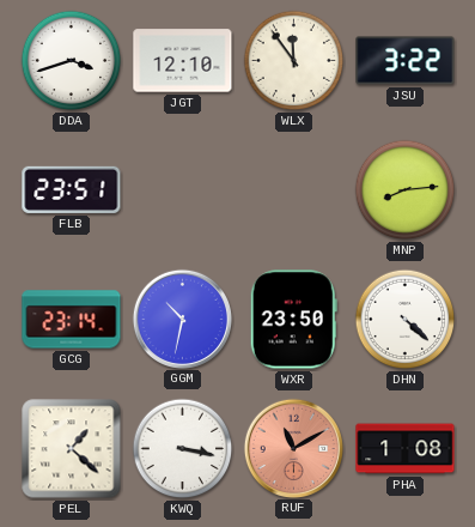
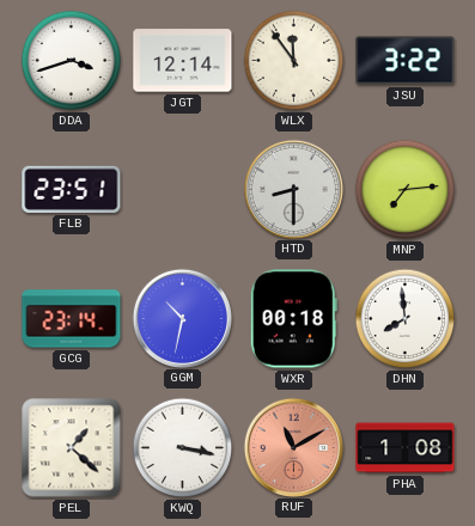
JGT: 12:10 -> 12:14 (183, 61)
HTD: none -> 8:30 (293, 189)
MNP: 8:14 -> 7:14 (406, 190)
WXR: 23:50 -> 00:18 (293, 319)
DHN: 4:22 -> 7:59 (406, 319)
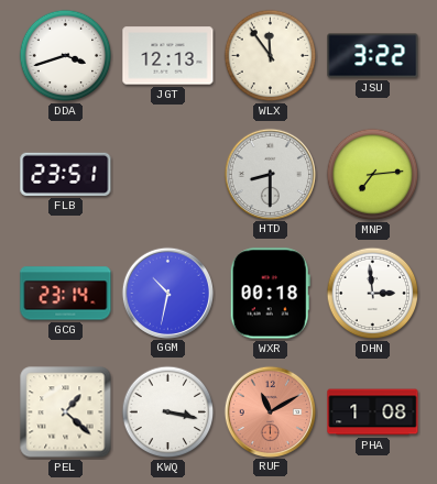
JGT: 12:14 -> 12:13 (168, 56)
DHN: 7:59 -> 2:59 (373, 294)
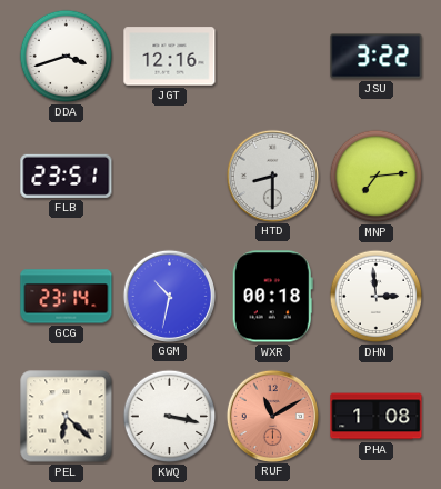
JGT: 12:13 -> 12:16 (170, 57)
WLX: 11:54 -> none (271, 56)
PEL: 1:22 -> 6:22 (67, 417)
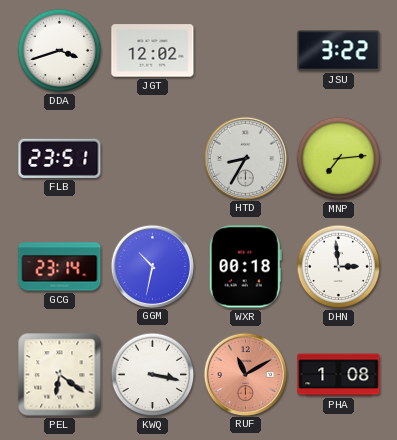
JGT: 12:16 -> 12:02 (153, 51)
HTD: 8:30 -> 8:35 (245, 158)
PEL: 6:22 -> 6:21 (60, 375)
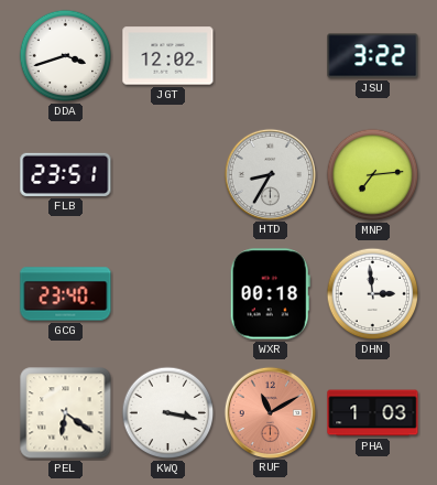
GCG: 23:14 -> 23:40 (66, 294)
GGM: 10:32 -> none (152, 266)
PHA: 1:08 -> 1:03 (373, 413)
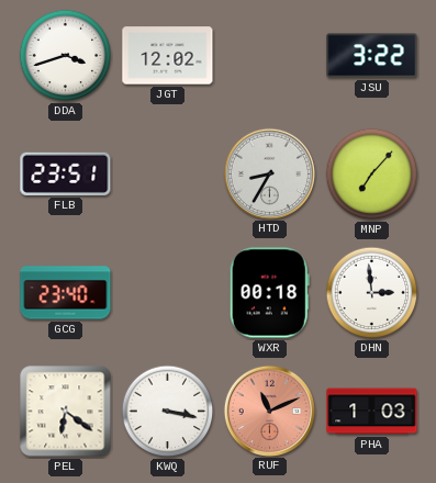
MNP: 7:14 -> 7:07 (372, 175)
RUF: 11:10 -> 11:11 (269, 411)
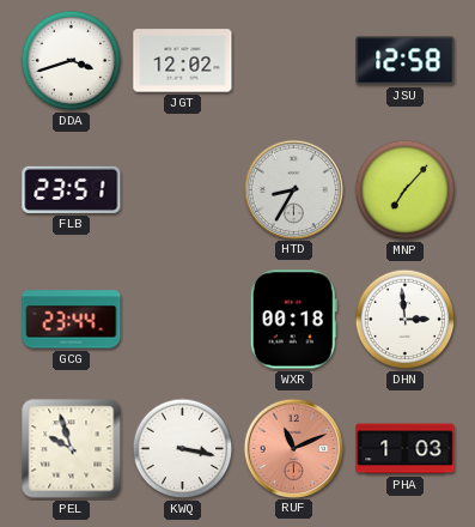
JSU: 3:22 -> 12:58 (406, 61)
GCG: 23:40 -> 23:44 (72, 320)
PEL: 6:21 -> 9:57 (72, 449)
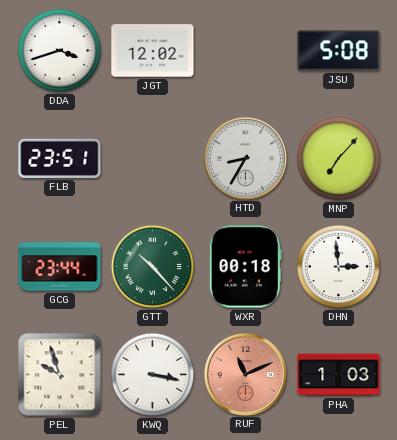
JSU: 12:58 -> 5:08 (339, 51)
GTT: none -> 10:23 (153, 267)
